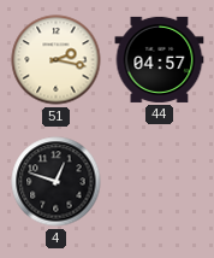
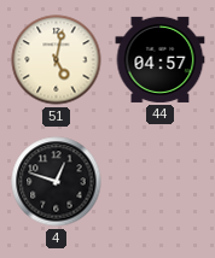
51: 2:17 -> 5:02 (57, 60)
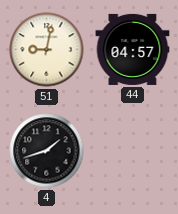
51: 5:02 -> 9:02 (47, 50)
4: 12:48 -> 1:42 (47, 151)
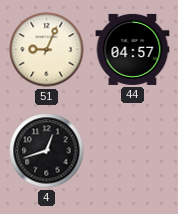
51: 9:02 -> 9:04 (47, 50)
4: 1:42 -> 12:42 (47, 151)
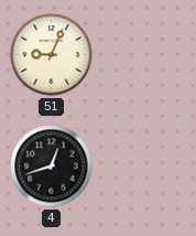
44: 04:57 -> none (133, 49)
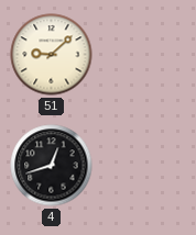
51: 9:04 -> 9:08 (52, 55)
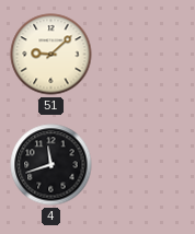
4: 12:42 -> 11:42 (51, 165)
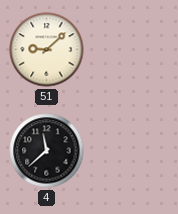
4: 11:42 -> 11:38 (47, 151)
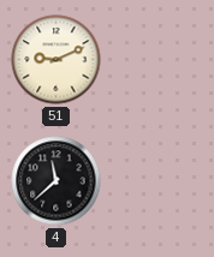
51: 9:08 -> 9:11 (57, 60)
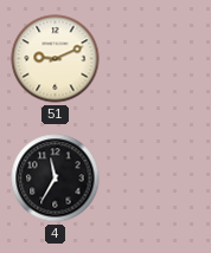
4: 11:38 -> 11:35 (56, 179)
